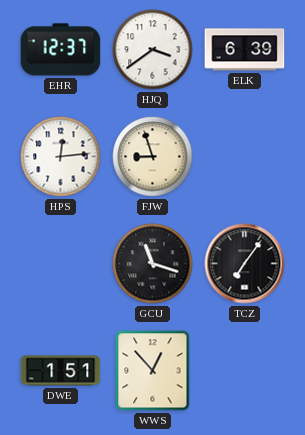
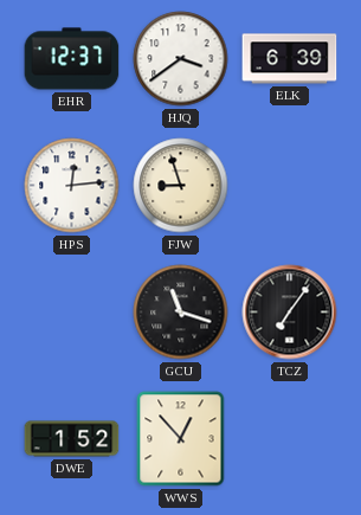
DWE: 1:51 -> 1:52 (72, 439)
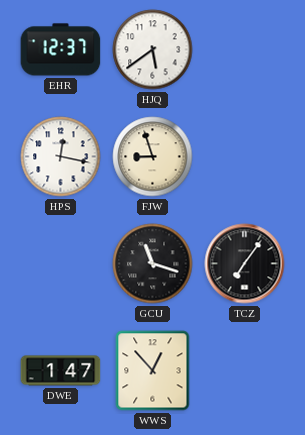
HJQ: 3:39 -> 5:39 (153, 50)
ELK: 6:39 -> none (290, 59)
HPS: 12:14 -> 12:17 (61, 157)
DWE: 1:52 -> 1:47 (61, 371)
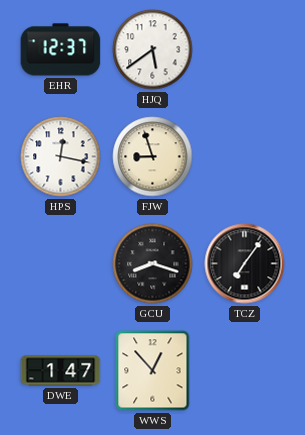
GCU: 11:18 -> 8:18 (153, 264)
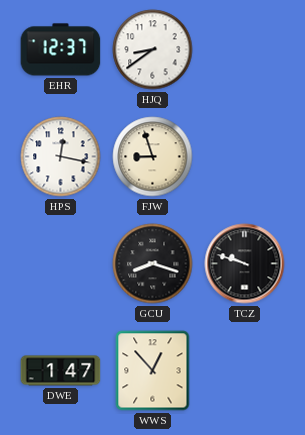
HJQ: 5:39 -> 8:39 (153, 50)
TCZ: 7:06 -> 9:48 (245, 264)
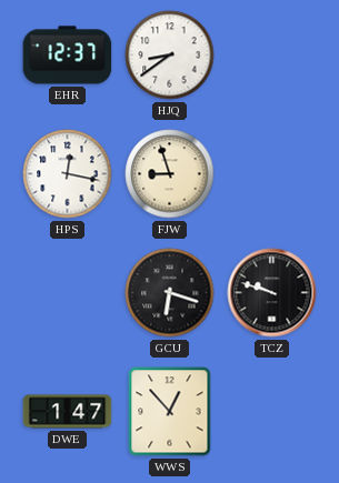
GCU: 8:18 -> 6:18 (170, 293)
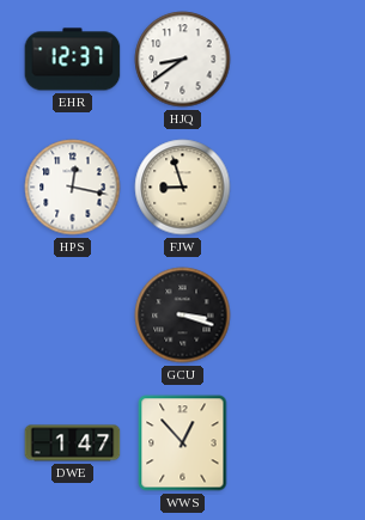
GCU: 6:18 -> 3:18 (183, 316)
TCZ: 9:48 -> none (272, 293)
